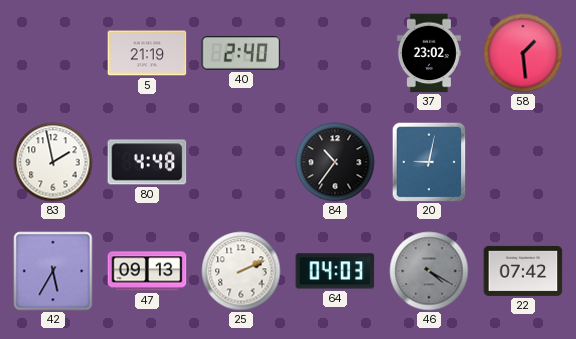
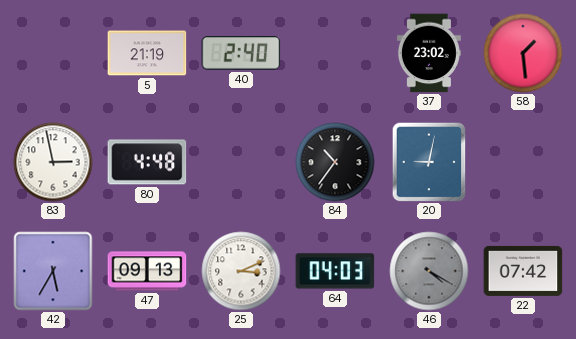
83: 1:58 -> 2:58 (53, 162)
25: 2:11 -> 3:11 (241, 271)
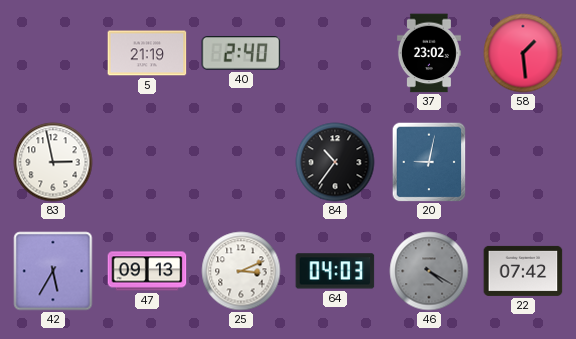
80: 4:48 -> none (147, 162)
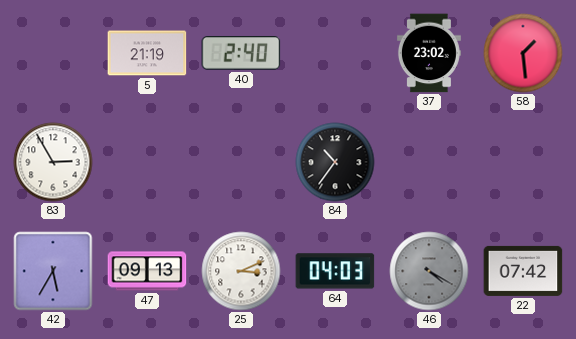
83: 2:58 -> 2:55 (53, 162)
20: 9:02 -> none (429, 162)
